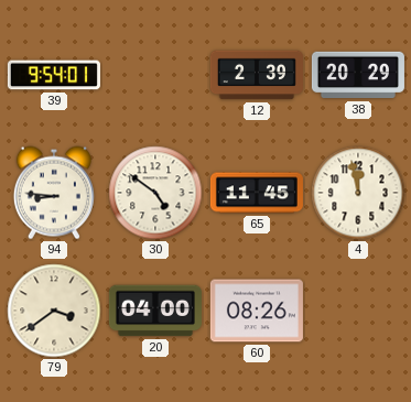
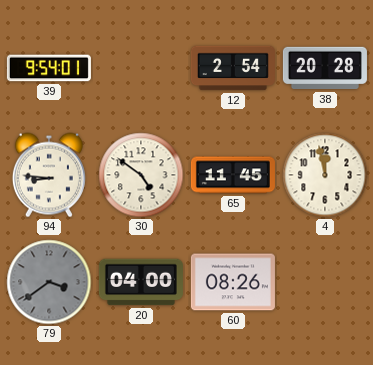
12: 2:39 -> 2:54 (233, 68)
38: 20:29 -> 20:28 (325, 68)
79 dial: cream -> grey (49, 282)
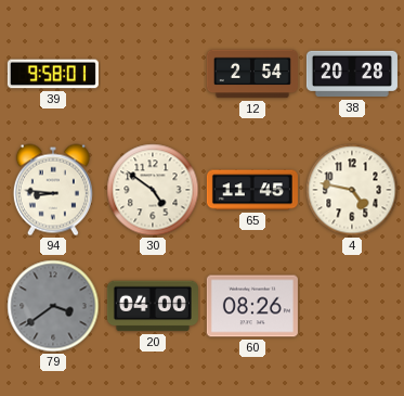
39: 9:54 -> 9:58 (53, 74)
4: 11:58 -> 4:47 (352, 190)
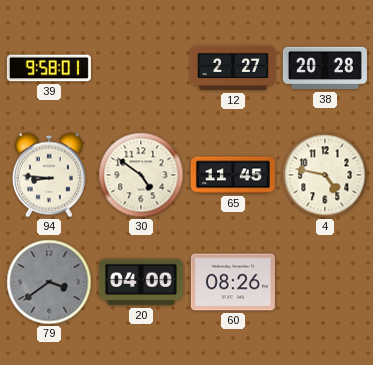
12: 2:54 -> 2:27 (233, 68)
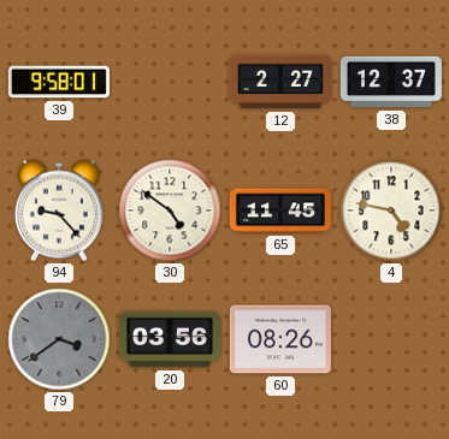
38: 20:28 -> 12:37 (391, 82)
94: 8:46 -> 9:23 (59, 210)
20: 04:00 -> 03:56 (170, 339)
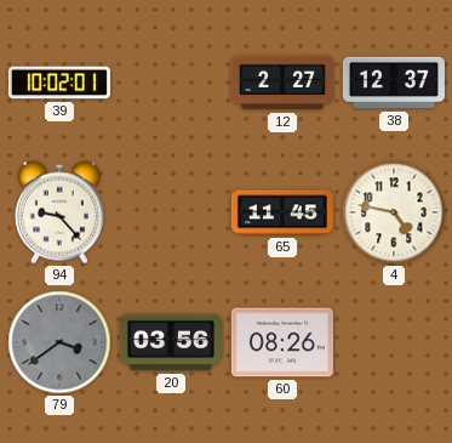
39: 9:58 -> 10:02 (59, 83)
30: 4:51 -> none (170, 210)
